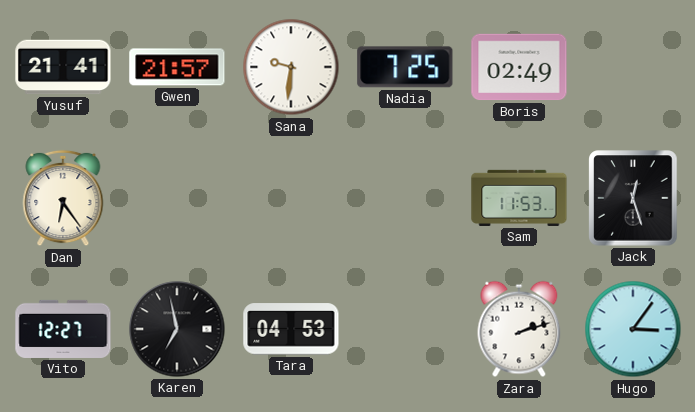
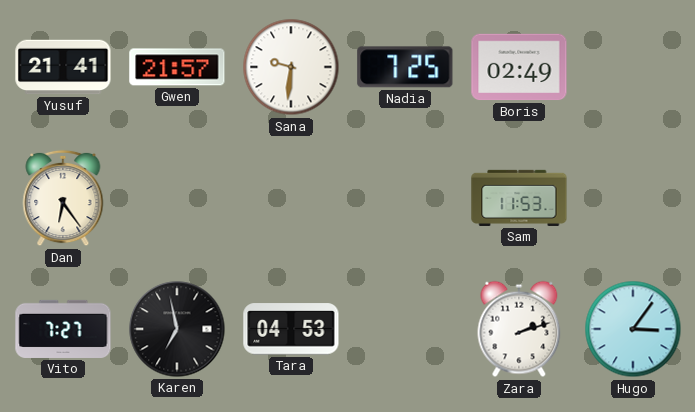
Jack: 12:27 -> none (633, 198)
Vito: 12:27 -> 7:27 (63, 329)
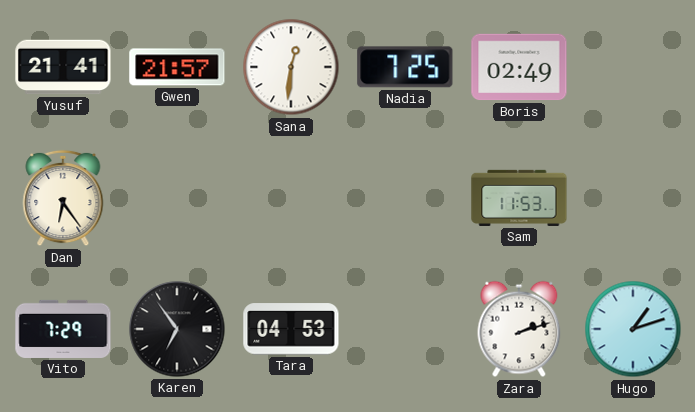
Sana: 9:31 -> 12:31 (291, 67)
Vito: 7:27 -> 7:29 (63, 329)
Karen: 6:58 -> 6:54 (177, 329)
Hugo: 3:06 -> 1:12 (633, 329)
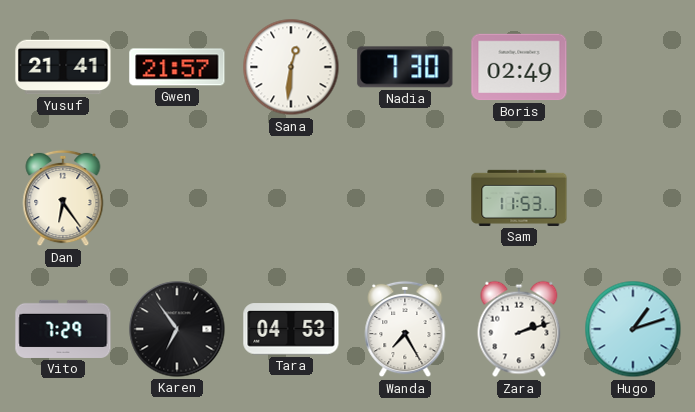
Nadia: 7:25 -> 7:30 (405, 67)
Wanda: none -> 7:25 (405, 329)
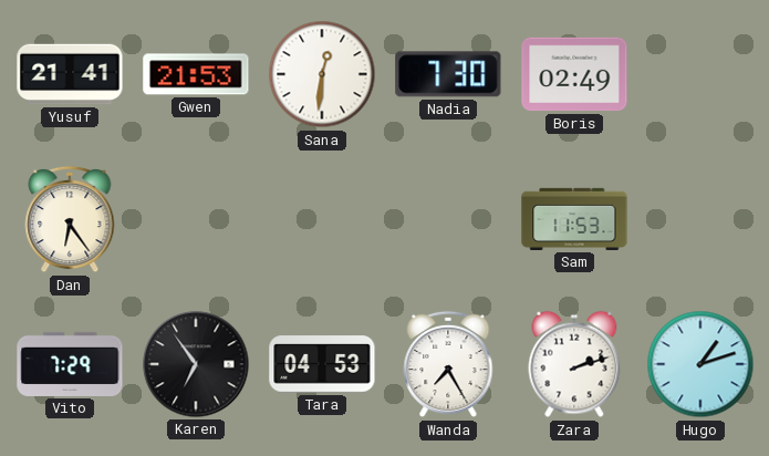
Gwen: 21:57 -> 21:53 (196, 74)
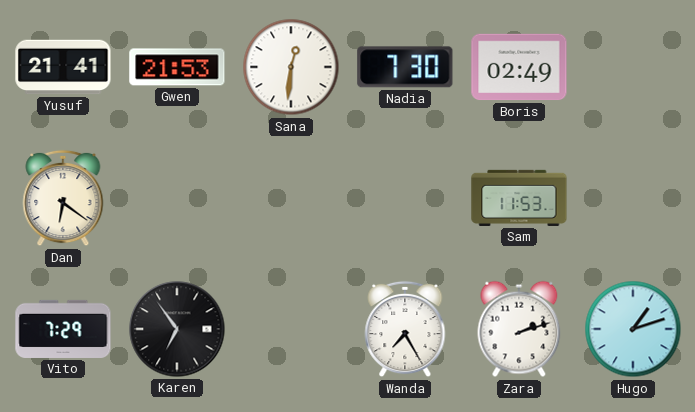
Dan: 6:24 -> 6:21 (63, 198)
Tara: 04:53 -> none (322, 364)
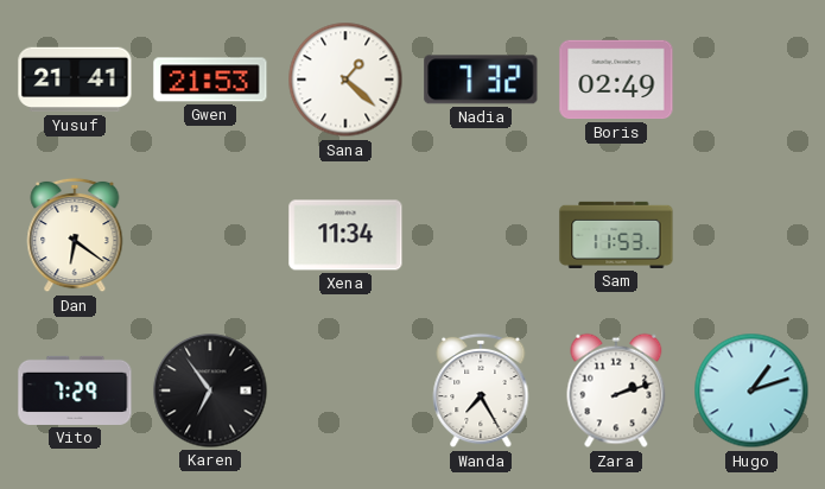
Sana: 12:31 -> 1:22 (345, 80)
Nadia: 7:30 -> 7:32 (481, 80)
Xena: none -> 11:34 (345, 235)
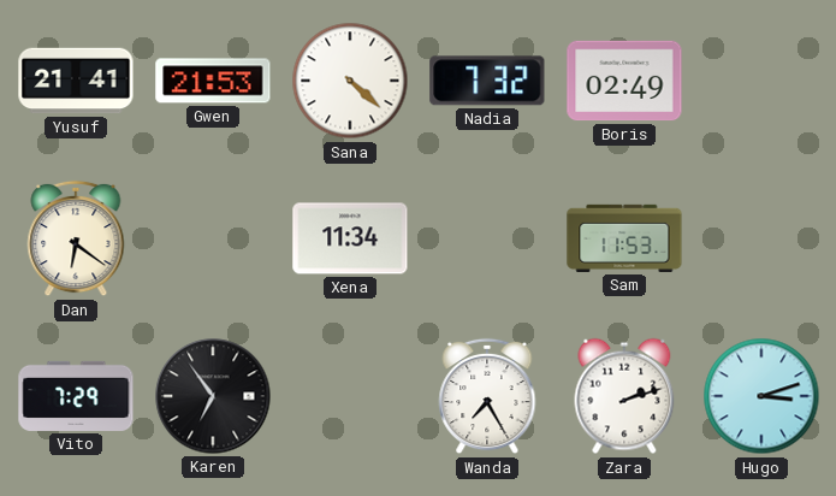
Sana: 1:22 -> 4:22 (350, 81)
Hugo: 1:12 -> 3:12 (761, 396)
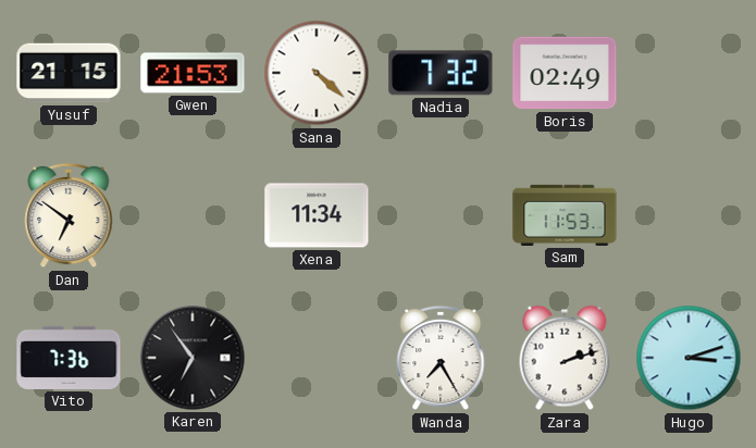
Yusuf: 21:41 -> 21:15 (69, 73)
Dan: 6:21 -> 6:51 (69, 215)
Vito: 7:29 -> 7:36 (69, 358)
